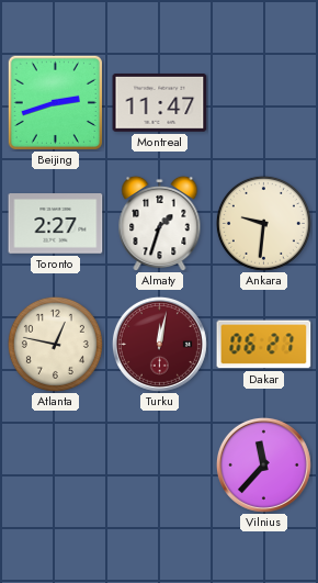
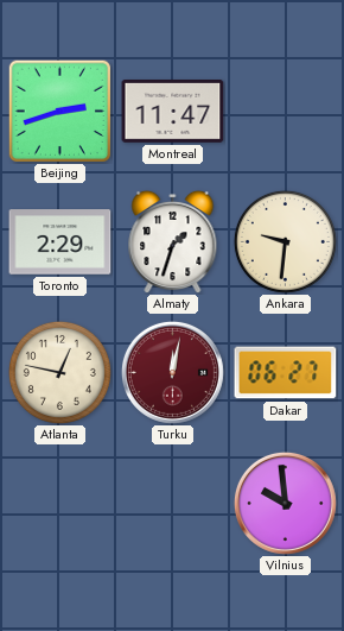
Toronto: 2:27 -> 2:29 (60, 242)
Vilnius: 11:37 -> 9:59 (285, 503)
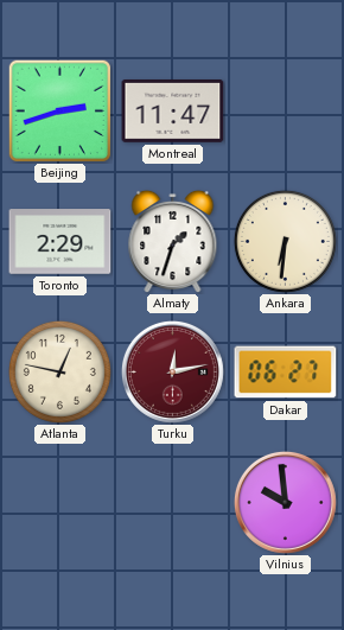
Ankara: 9:31 -> 6:31 (285, 241)
Turku: 12:02 -> 12:13 (172, 371)
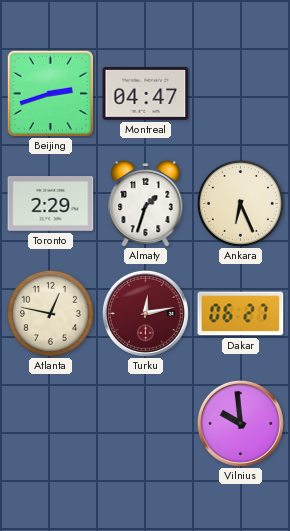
Montreal: 11:47 -> 04:47 (146, 93)
Ankara: 6:31 -> 6:26 (240, 203)
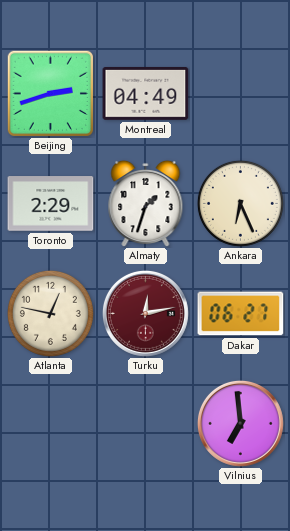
Montreal: 04:47 -> 04:49 (146, 93)
Vilnius: 9:59 -> 6:59 (240, 423)
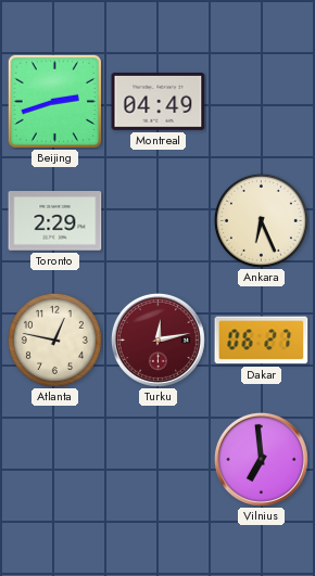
Almaty: 1:33 -> none (146, 203)
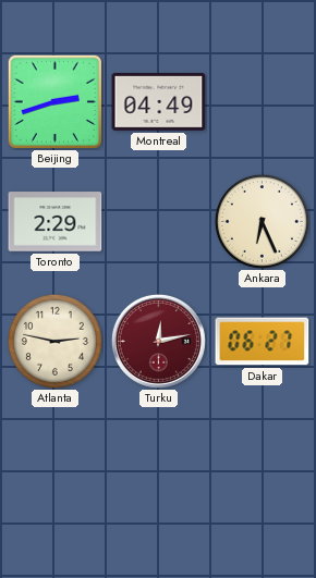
Atlanta: 12:47 -> 2:47 (54, 341)
Vilnius: 6:59 -> none (261, 459)
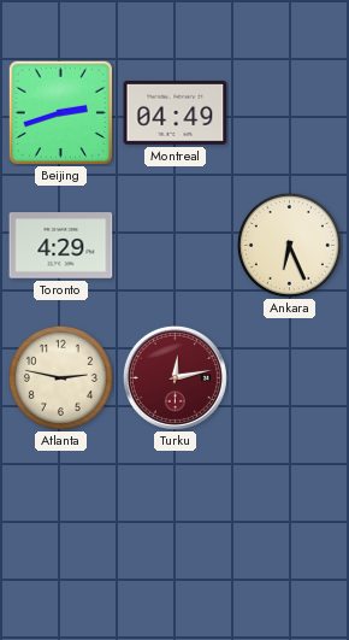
Toronto: 2:29 -> 4:29 (61, 246)
Dakar: 06:27 -> none (263, 342)
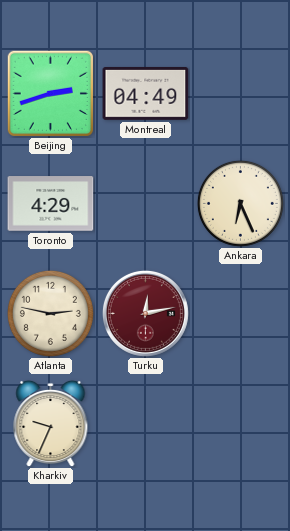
Kharkiv: none -> 9:34 (51, 423)
